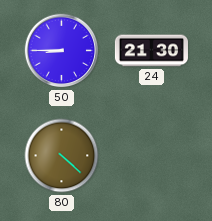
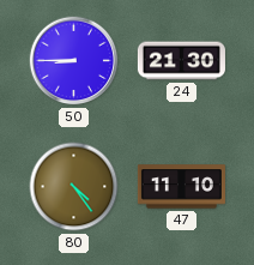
80: 4:22 -> 4:24 (74, 187)
47: none -> 11:10 (181, 187)
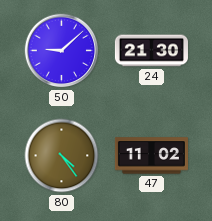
50: 8:45 -> 9:08 (62, 51)
47: 11:10 -> 11:02 (151, 156)
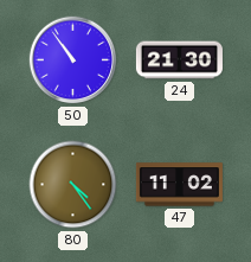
50: 9:08 -> 10:54 (73, 60)
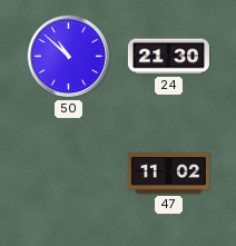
50: 10:54 -> 10:52 (69, 57)
80: 4:24 -> none (73, 185)
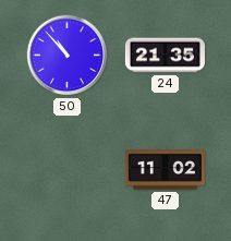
50: 10:52 -> 10:53 (68, 56)
24: 21:30 -> 21:35 (165, 56)
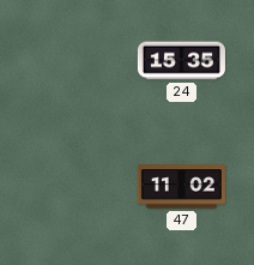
50: 10:53 -> none (68, 56)
24: 21:35 -> 15:35 (181, 61)
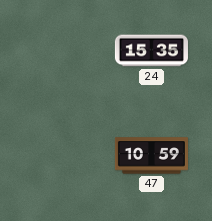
47: 11:02 -> 10:59 (151, 156)
